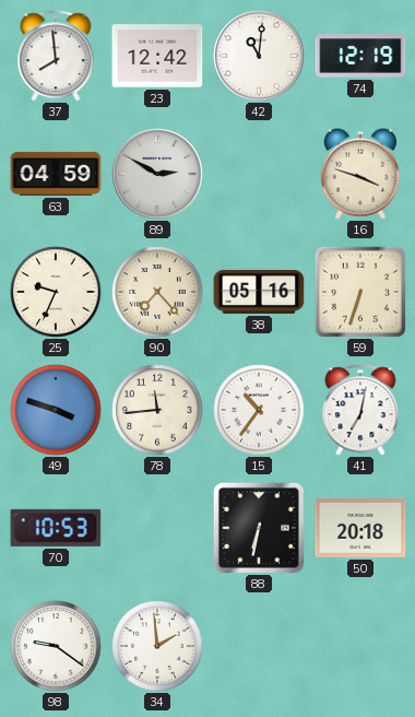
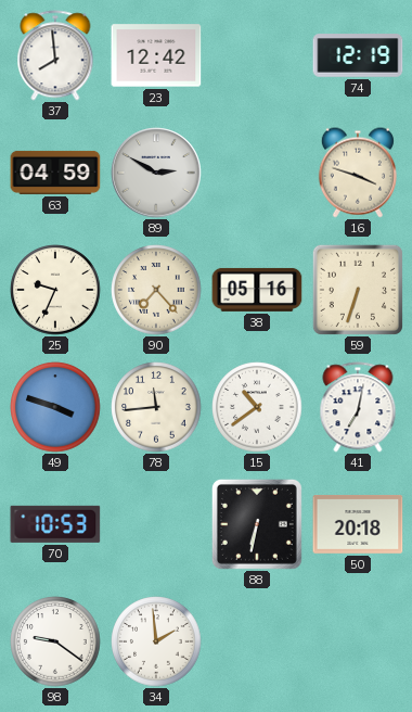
42: 11:01 -> none (259, 56)
15: 10:36 -> 10:39 (257, 407)
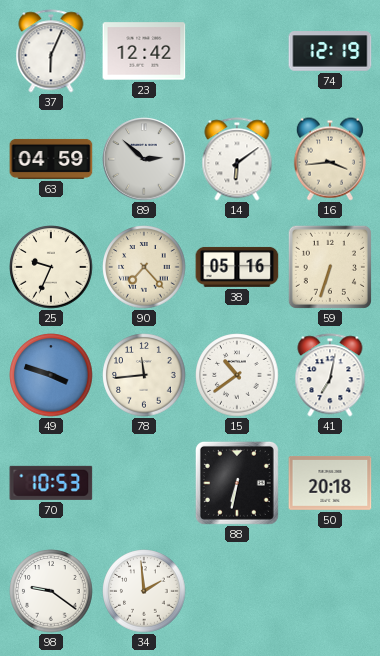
37: 7:59 -> 6:04 (51, 51)
89: 2:50 -> 2:52 (144, 159)
14: none -> 6:09 (237, 159)
16: 3:48 -> 3:44 (330, 159)
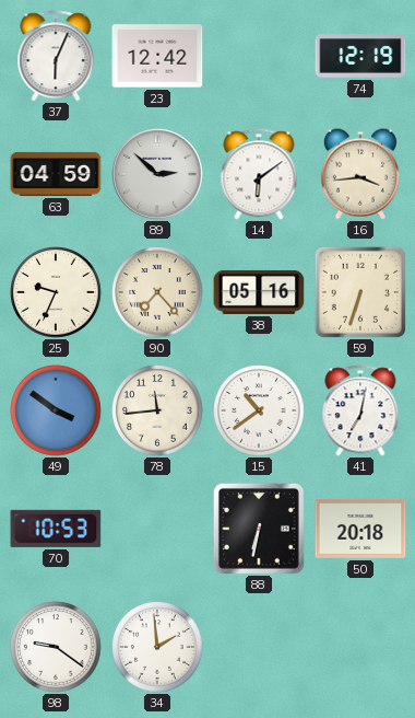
49: 3:48 -> 3:51 (56, 410)
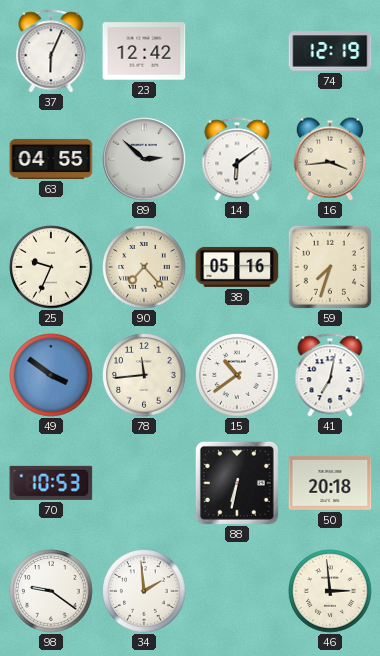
63: 04:59 -> 04:55 (51, 159)
59: 6:33 -> 7:33 (330, 267)
46: none -> 2:59 (330, 591)
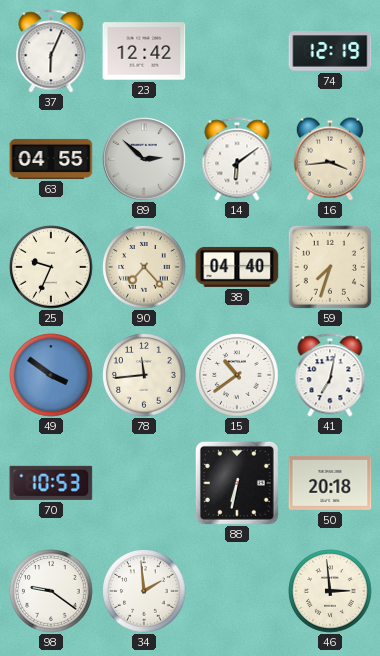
38: 05:16 -> 04:40 (237, 267)
